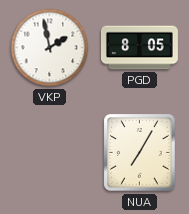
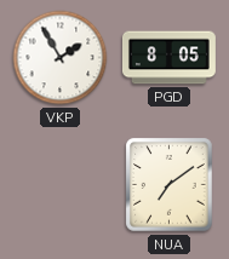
VKP: 1:58 -> 1:55 (61, 58)
NUA: 7:05 -> 7:09 (170, 185)
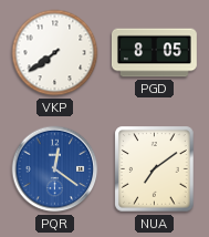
VKP: 1:55 -> 7:39 (55, 53)
PQR: none -> 12:21 (55, 169)
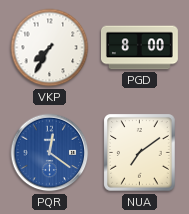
VKP: 7:39 -> 7:35 (50, 48)
PGD: 8:05 -> 8:00 (139, 48)
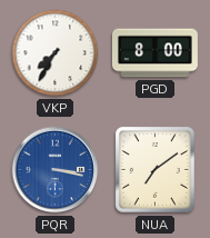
PQR: 12:21 -> 3:17 (56, 170)
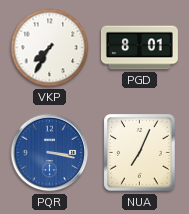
PGD: 8:00 -> 8:01 (139, 48)
NUA: 7:09 -> 7:04 (140, 153)
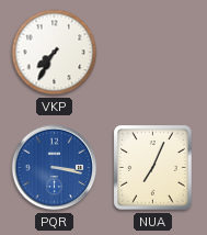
PGD: 8:01 -> none (139, 48)
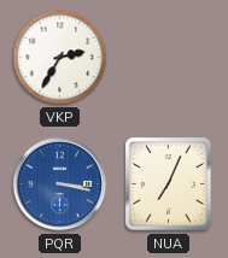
VKP: 7:35 -> 2:35 (60, 58)
